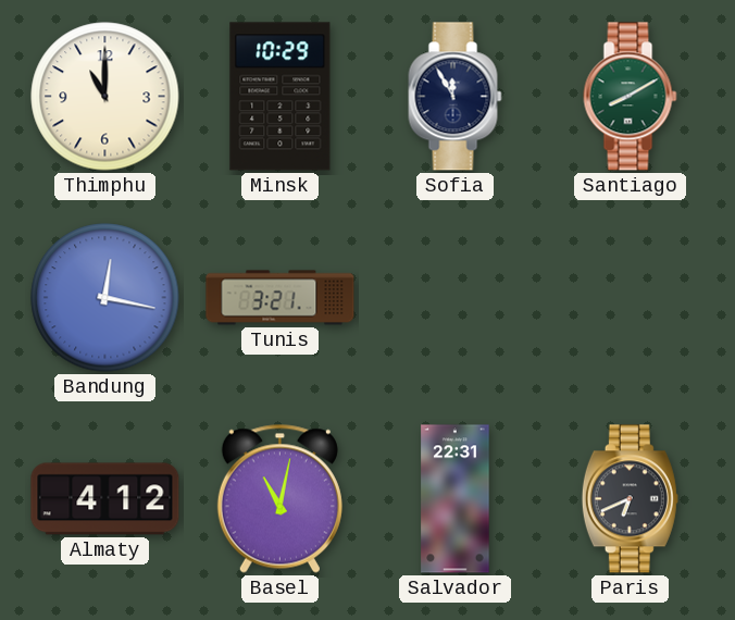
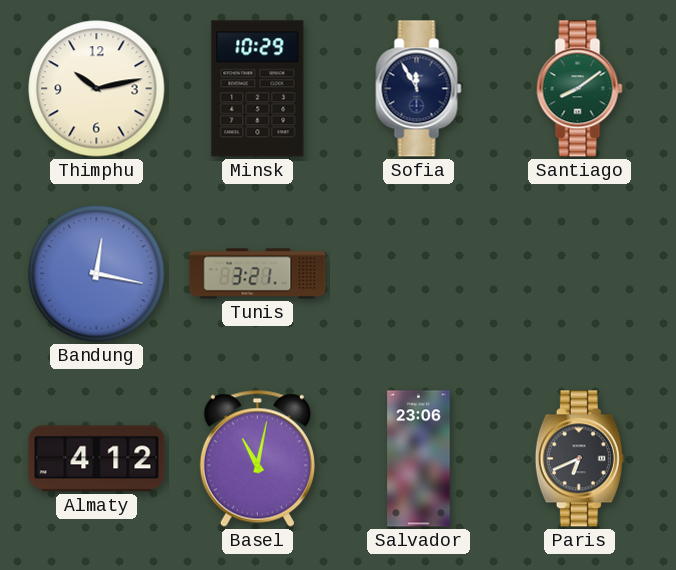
Thimphu: 11:00 -> 10:13 (97, 89)
Santiago: 8:10 -> 8:09 (580, 89)
Salvador: 22:31 -> 23:06 (419, 459)
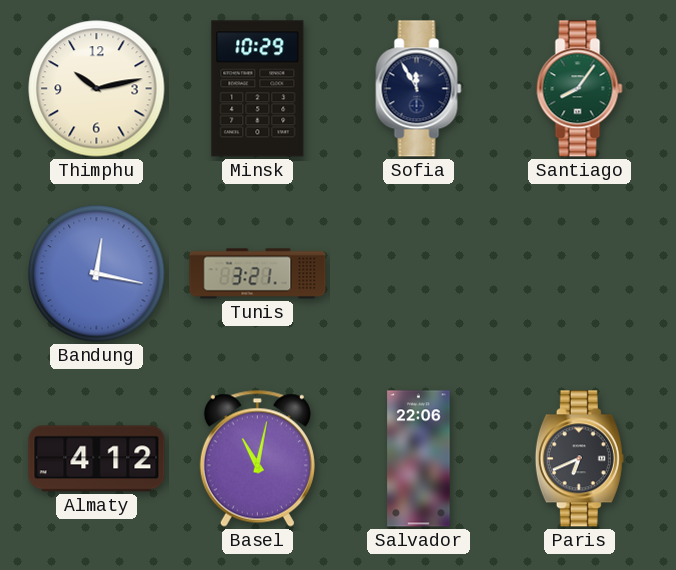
Santiago: 8:09 -> 8:06 (580, 89)
Salvador: 23:06 -> 22:06 (419, 459)
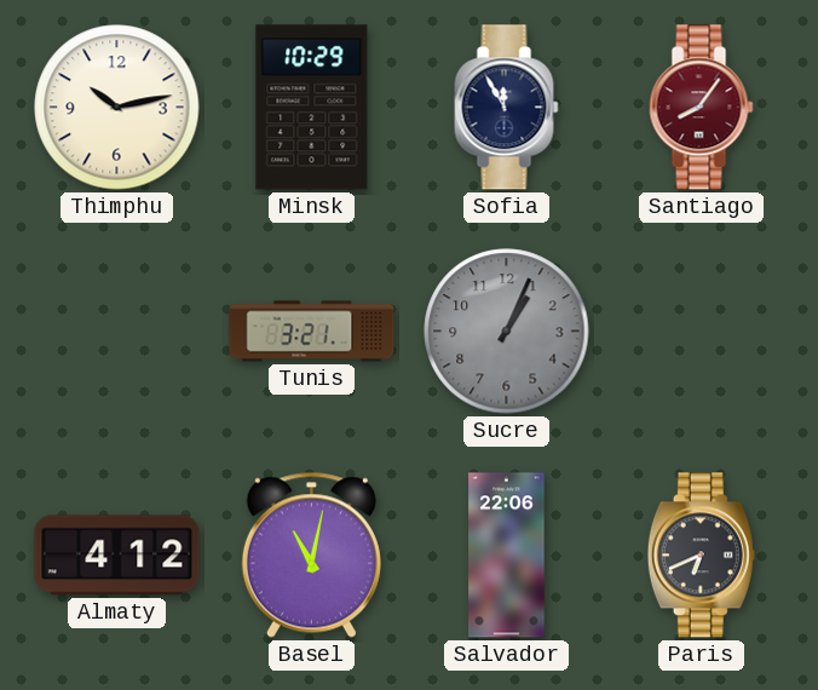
Santiago dial: green -> burgundy (702, 108)
Bandung: 12:17 -> none (97, 274)
Sucre: none -> 1:04 (507, 332)
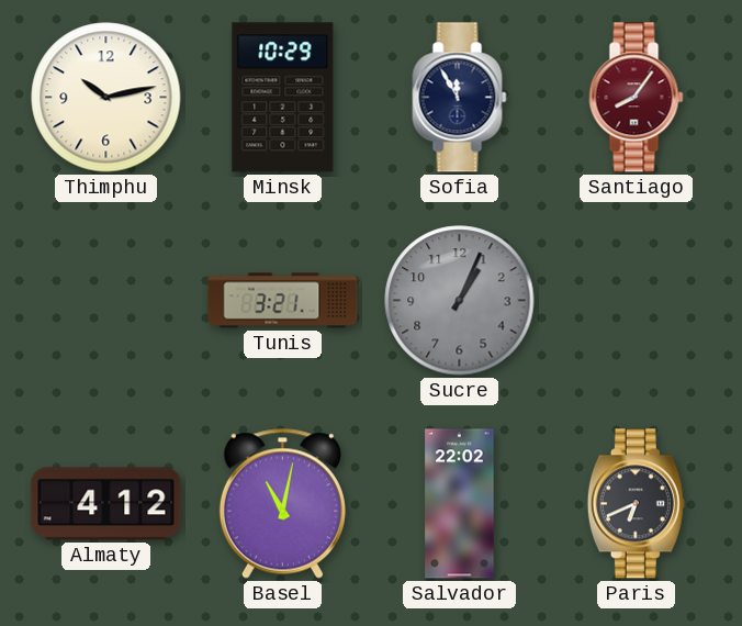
Salvador: 22:06 -> 22:02 (460, 504)
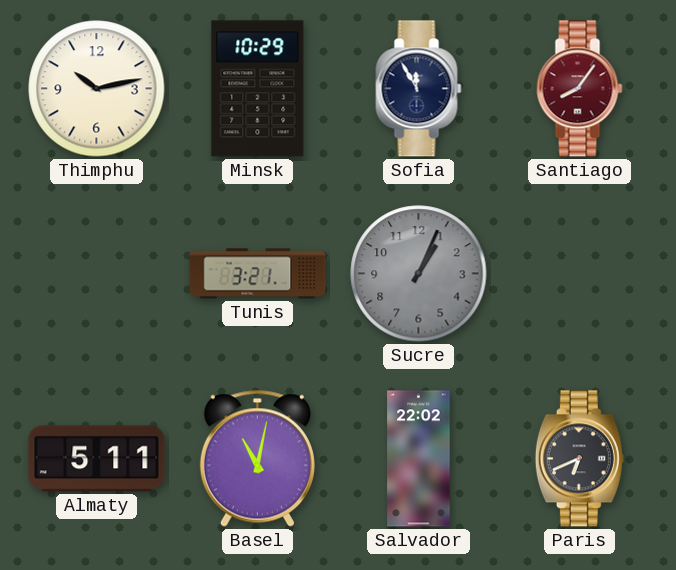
Almaty: 4:12 -> 5:11 (97, 459)
